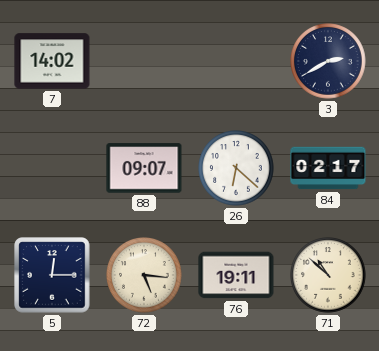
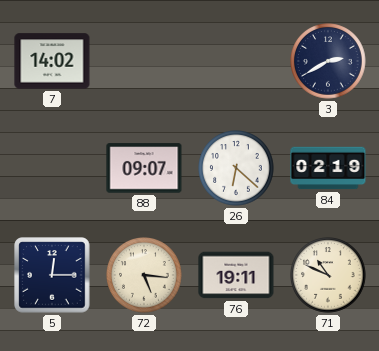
84: 02:17 -> 02:19 (328, 168)
71: 10:52 -> 10:49 (328, 275)
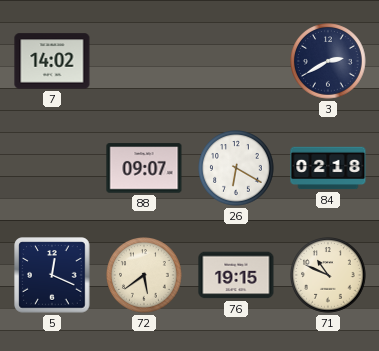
26: 6:22 -> 6:20 (236, 168)
84: 02:19 -> 02:18 (328, 168)
5: 12:15 -> 12:19 (52, 275)
72: 5:16 -> 5:39 (144, 275)
76: 19:11 -> 19:15 (236, 275)
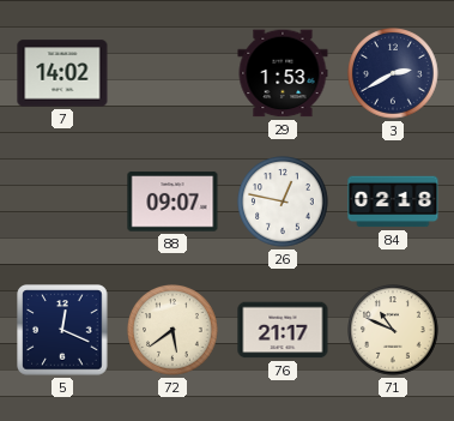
29: none -> 1:53 (283, 73)
26: 6:20 -> 12:47 (283, 202)
76: 19:15 -> 21:17 (283, 330)
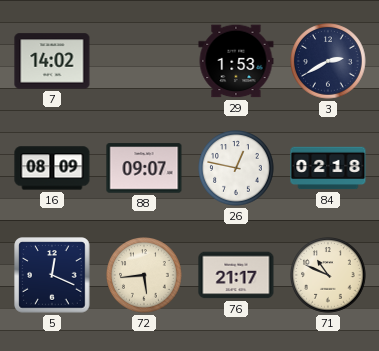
16: none -> 08:09 (52, 168)
72: 5:39 -> 5:44 (144, 275)
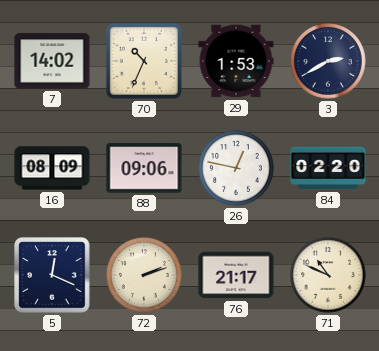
70: none -> 10:34 (144, 61)
88: 09:07 -> 09:06 (144, 168)
84: 02:18 -> 02:20 (328, 168)
72: 5:44 -> 2:12 (144, 275)
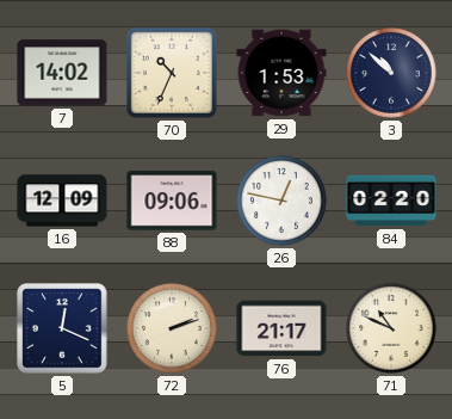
3: 2:40 -> 10:52 (391, 73)
16: 08:09 -> 12:09 (62, 201)
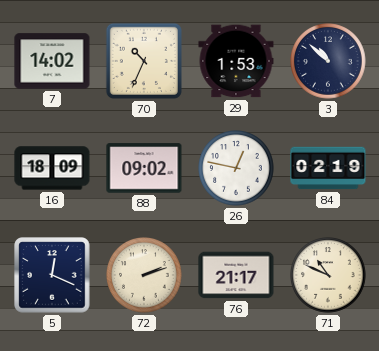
16: 12:09 -> 18:09 (52, 168)
88: 09:06 -> 09:02 (144, 168)
84: 02:20 -> 02:19 (328, 168)
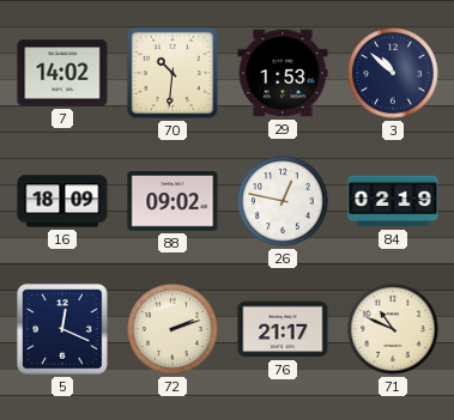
70: 10:34 -> 10:31 (172, 73)
